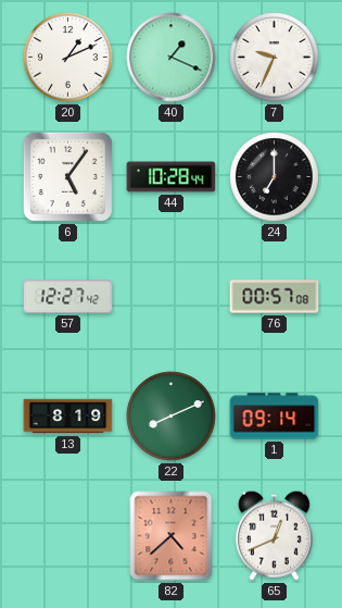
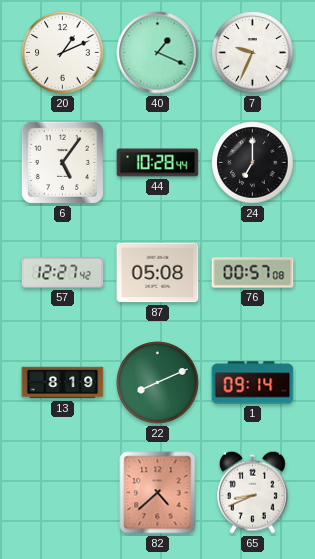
87: none -> 05:08 (158, 273)
65: 12:41 -> 8:41 (252, 492)
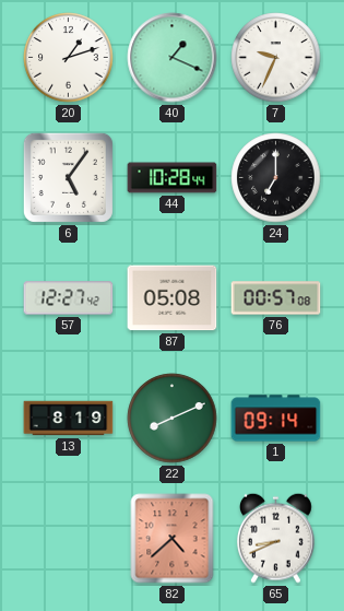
20: 1:11 -> 1:12 (69, 58)
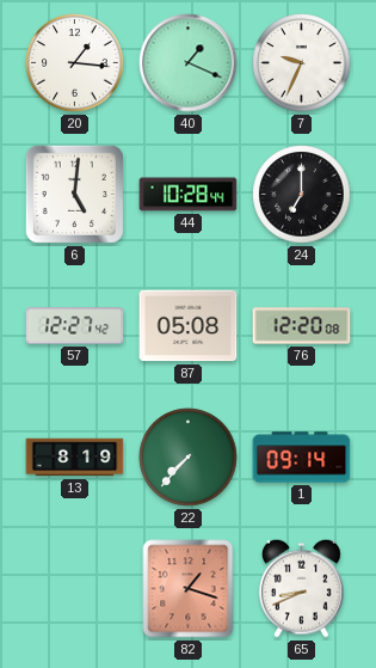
20: 1:12 -> 1:16 (75, 63)
6: 5:06 -> 5:01 (74, 194)
76: 00:57 -> 12:20 (302, 326)
22: 8:11 -> 7:37 (189, 458)
82: 4:38 -> 1:18 (189, 589)
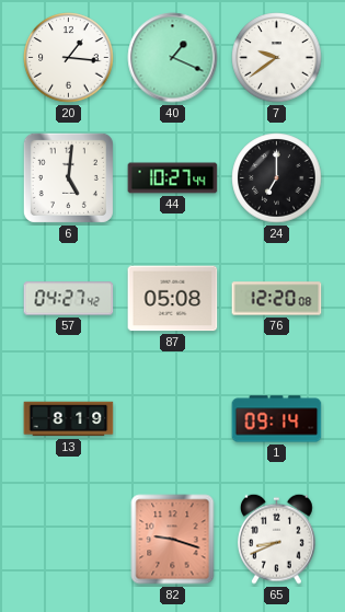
7: 9:34 -> 9:39 (277, 58)
44: 10:28 -> 10:27 (173, 178)
57: 12:27 -> 04:27 (69, 299)
22: 7:37 -> none (189, 458)
82: 1:18 -> 9:18 (173, 540)
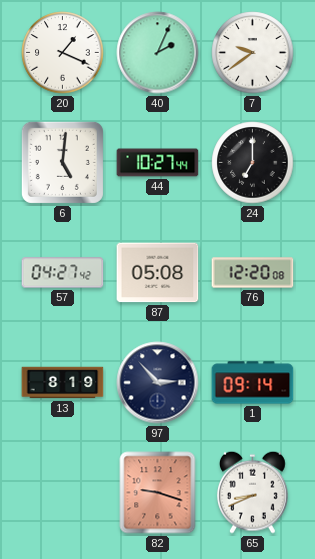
20: 1:16 -> 1:19 (63, 53)
40: 1:19 -> 2:04 (158, 53)
97: none -> 2:53 (158, 383)
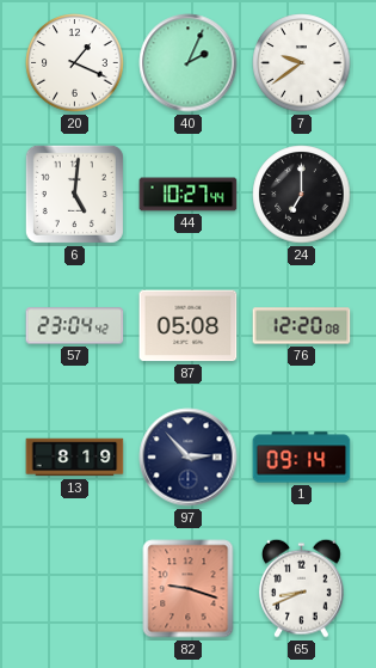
57: 04:27 -> 23:04 (75, 326)
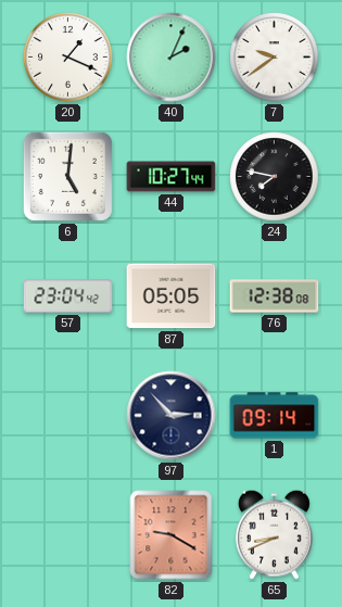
24: 7:00 -> 7:47 (275, 177)
87: 05:08 -> 05:05 (172, 296)
76: 12:20 -> 12:38 (275, 296)
13: 8:19 -> none (75, 458)
82: 9:18 -> 9:20 (172, 535)
